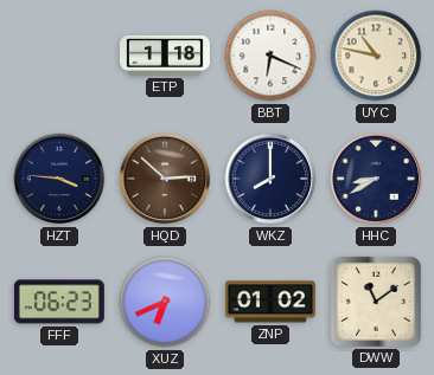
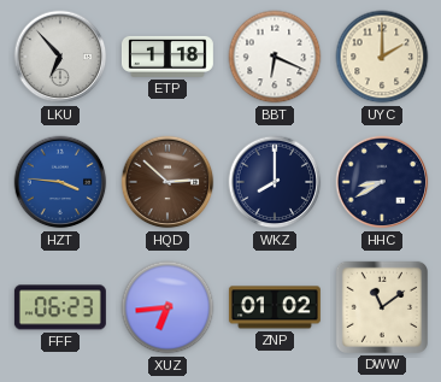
LKU: none -> 6:53 (60, 57)
UYC: 10:47 -> 2:00 (382, 57)
HZT dial: navy -> blue (60, 182)
XUZ: 6:41 -> 6:44 (167, 307)
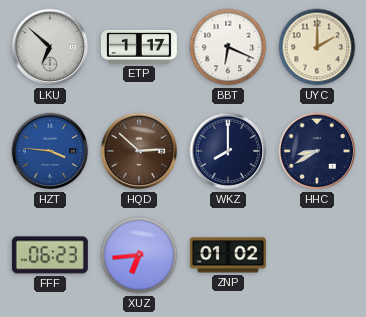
LKU: 6:53 -> 6:52 (50, 47)
ETP: 1:18 -> 1:17 (139, 47)
DWW: 11:09 -> none (382, 307)
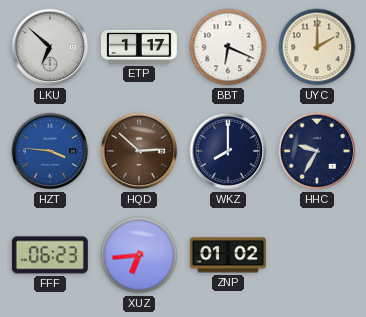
HHC: 8:40 -> 9:35 (317, 151)
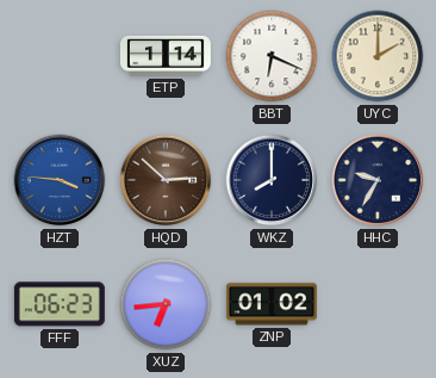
LKU: 6:52 -> none (50, 47)
ETP: 1:17 -> 1:14 (166, 56)
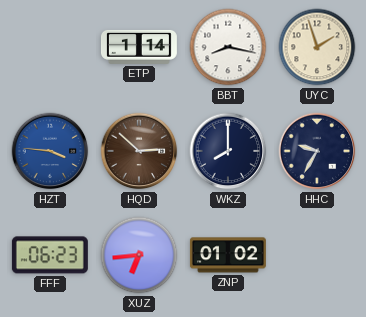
BBT: 6:19 -> 8:17 (228, 47)
UYC: 2:00 -> 1:57 (317, 47)
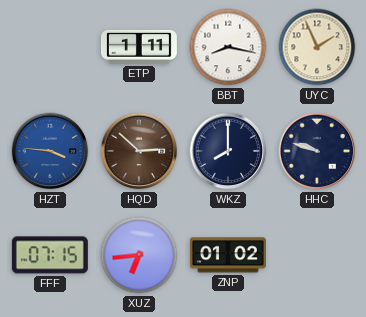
ETP: 1:14 -> 1:11 (139, 47)
UYC: 1:57 -> 1:56 (317, 47)
HHC: 9:35 -> 9:48 (317, 151)
FFF: 06:23 -> 07:15 (50, 255)
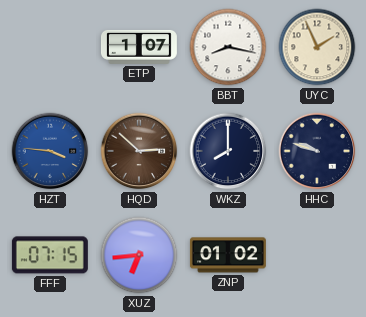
ETP: 1:11 -> 1:07 (139, 47)
